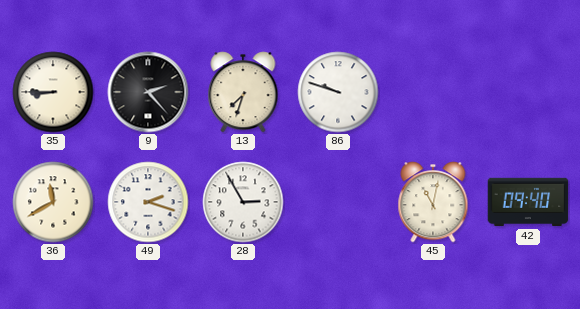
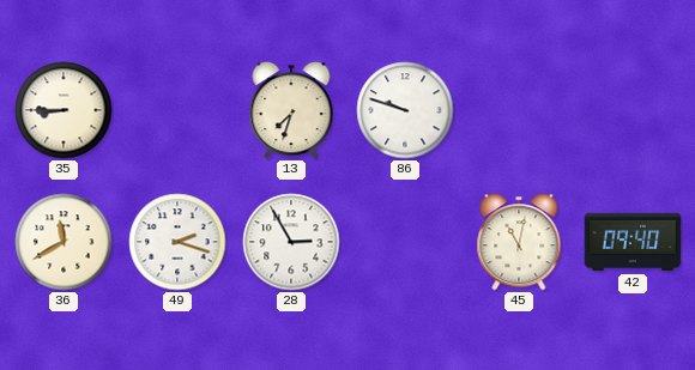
9: 2:23 -> none (148, 92)
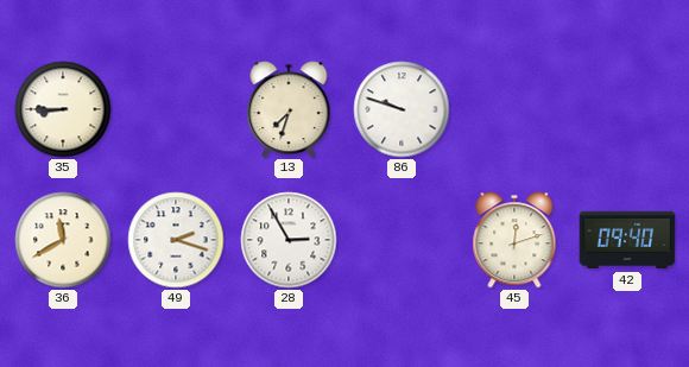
45: 11:02 -> 12:12 (514, 240)
